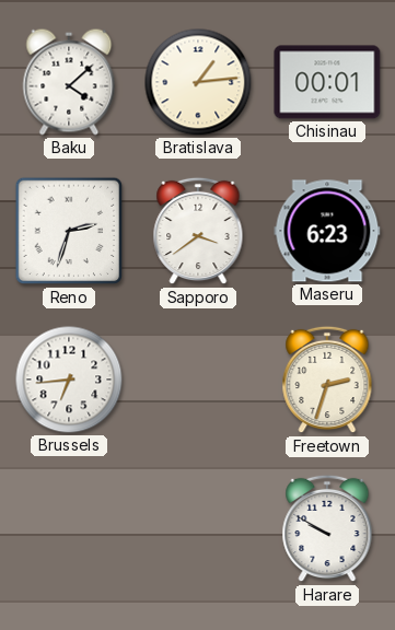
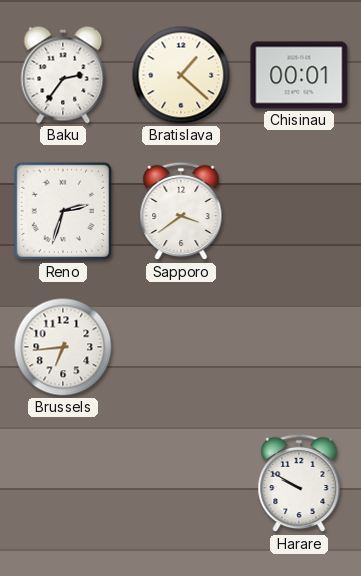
Baku: 4:08 -> 2:36 (63, 75)
Bratislava: 1:14 -> 1:22 (181, 75)
Maseru: 6:23 -> none (327, 231)
Freetown: 2:33 -> none (327, 380)
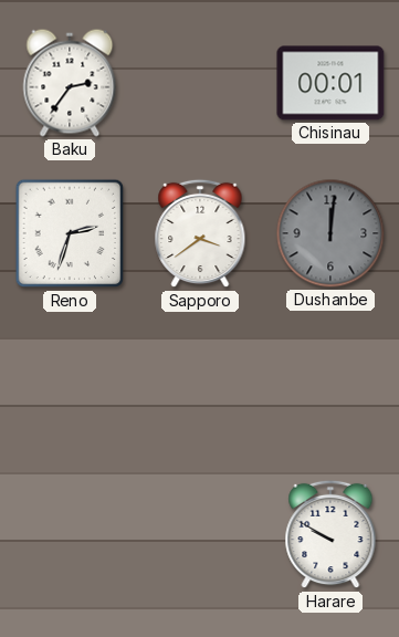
Bratislava: 1:22 -> none (181, 75)
Dushanbe: none -> 12:01 (330, 233)
Brussels: 6:44 -> none (63, 347)
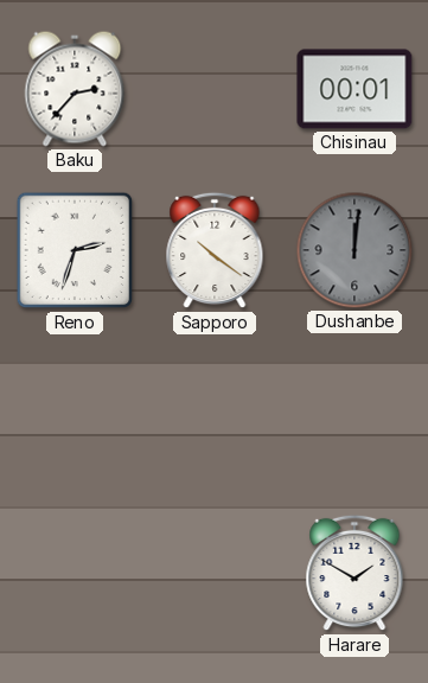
Baku: 2:36 -> 2:37 (75, 89)
Sapporo: 3:39 -> 10:21 (215, 250)
Harare: 9:50 -> 1:50 (354, 573)
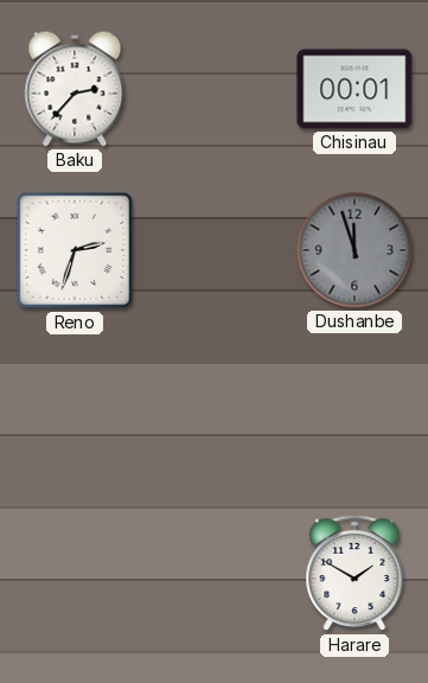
Sapporo: 10:21 -> none (215, 250)
Dushanbe: 12:01 -> 11:57 (354, 250)
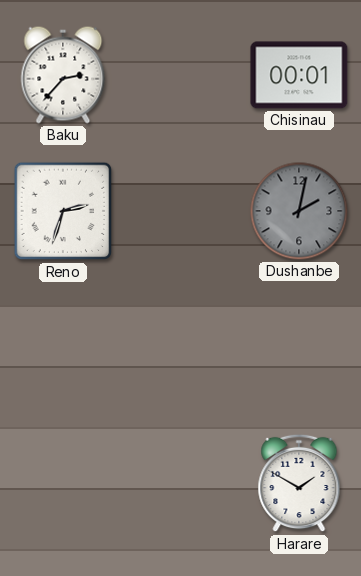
Dushanbe: 11:57 -> 2:02 (299, 211)
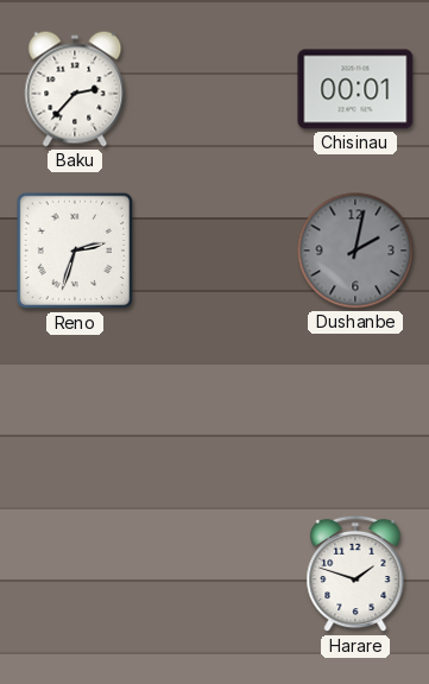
Harare: 1:50 -> 1:48 (355, 574)
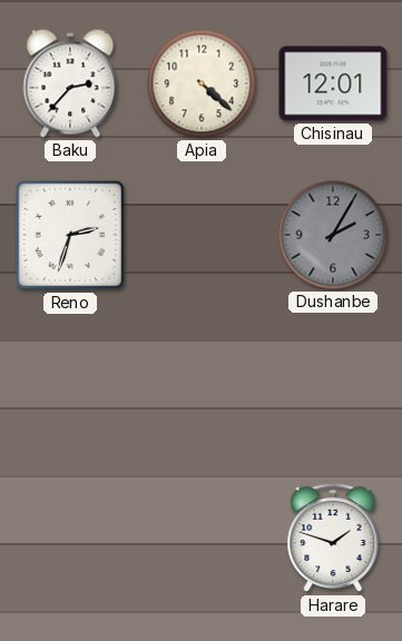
Apia: none -> 4:22 (202, 83)
Chisinau: 00:01 -> 12:01 (333, 83)
Dushanbe: 2:02 -> 2:05 (333, 235)
